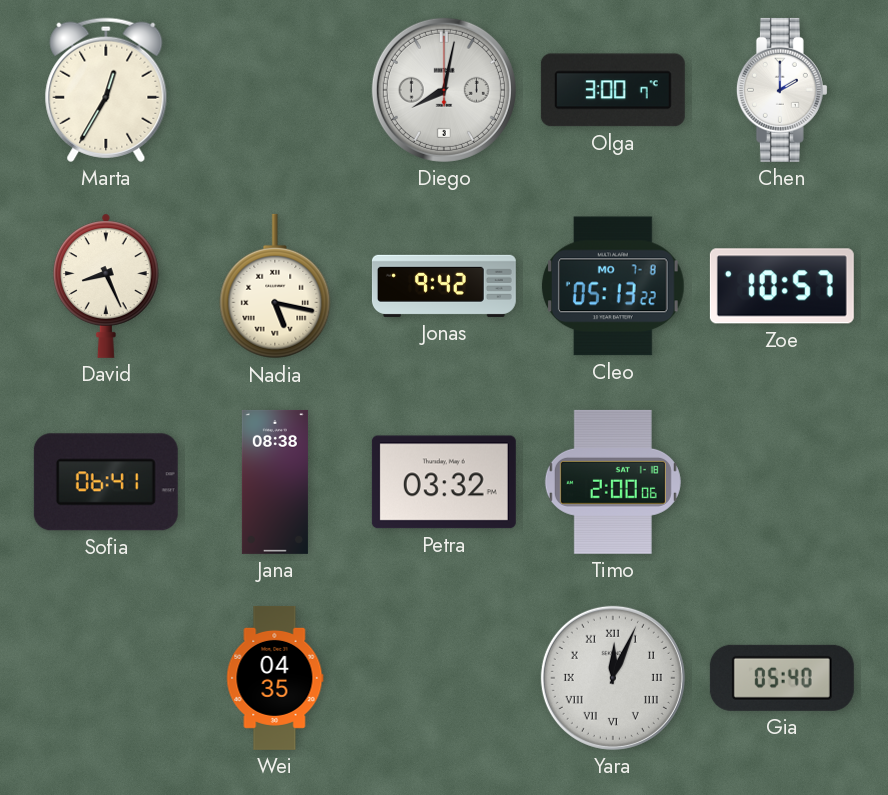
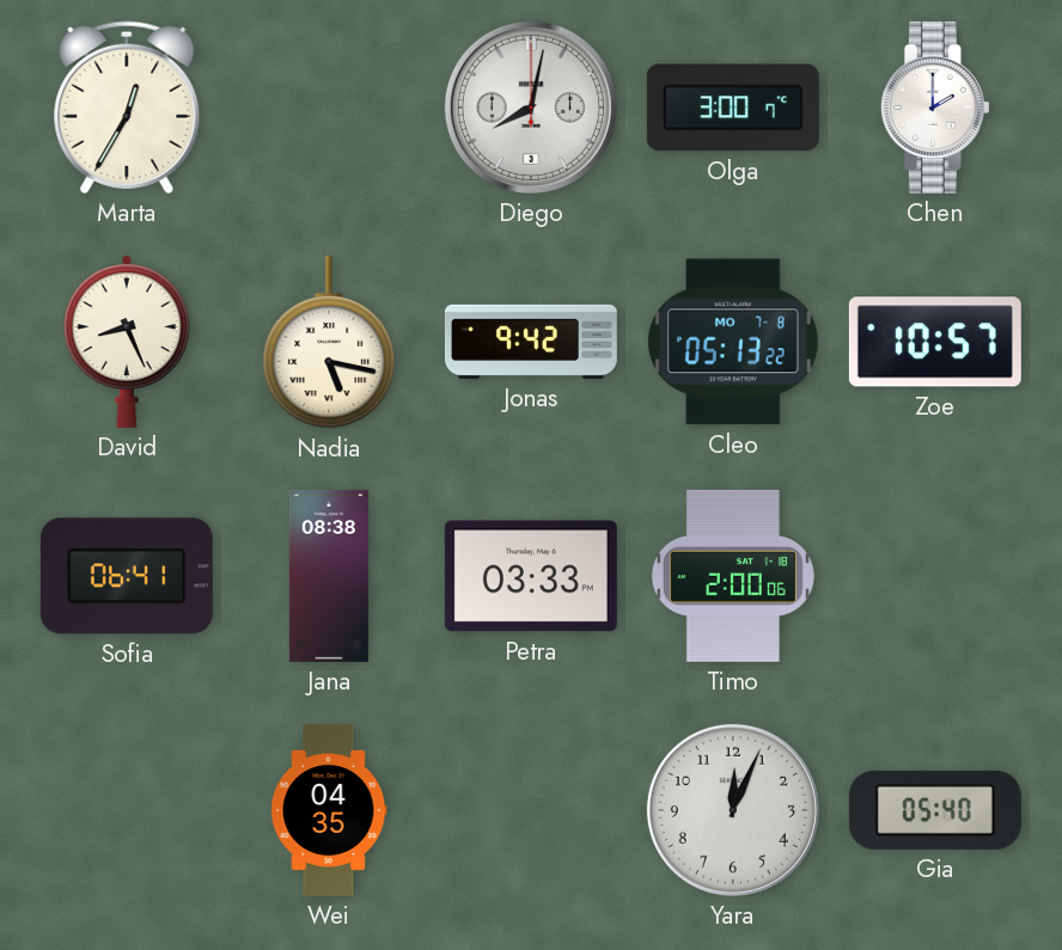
Petra: 03:32 -> 03:33 (531, 576)
Yara numerals: Roman -> Arabic (733, 810)
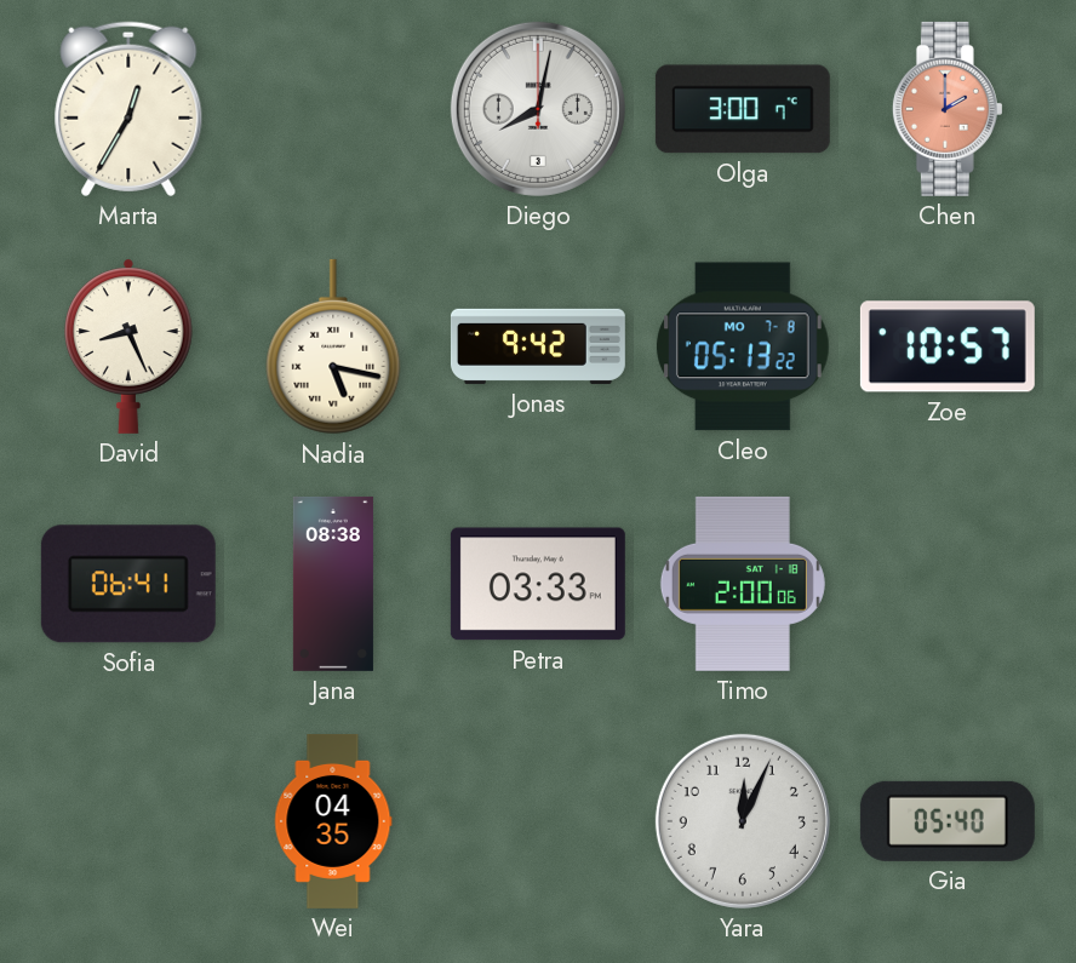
Chen dial: white -> salmon (948, 109)
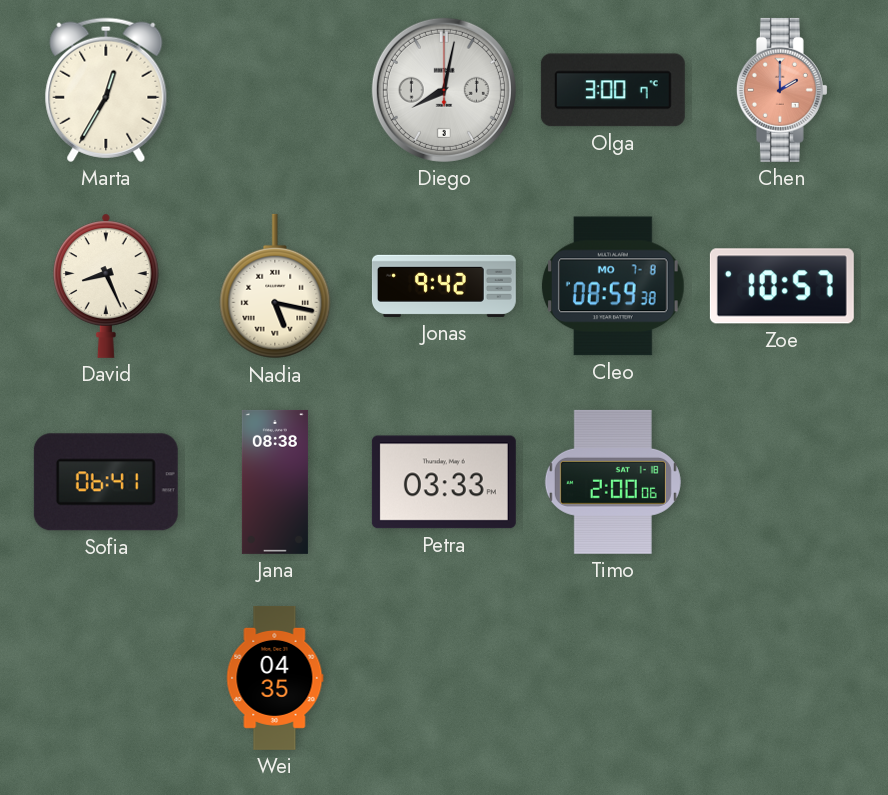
Cleo: 05:13 -> 08:59 (613, 286)
Yara: 12:04 -> none (743, 821)
Gia: 05:40 -> none (948, 821)
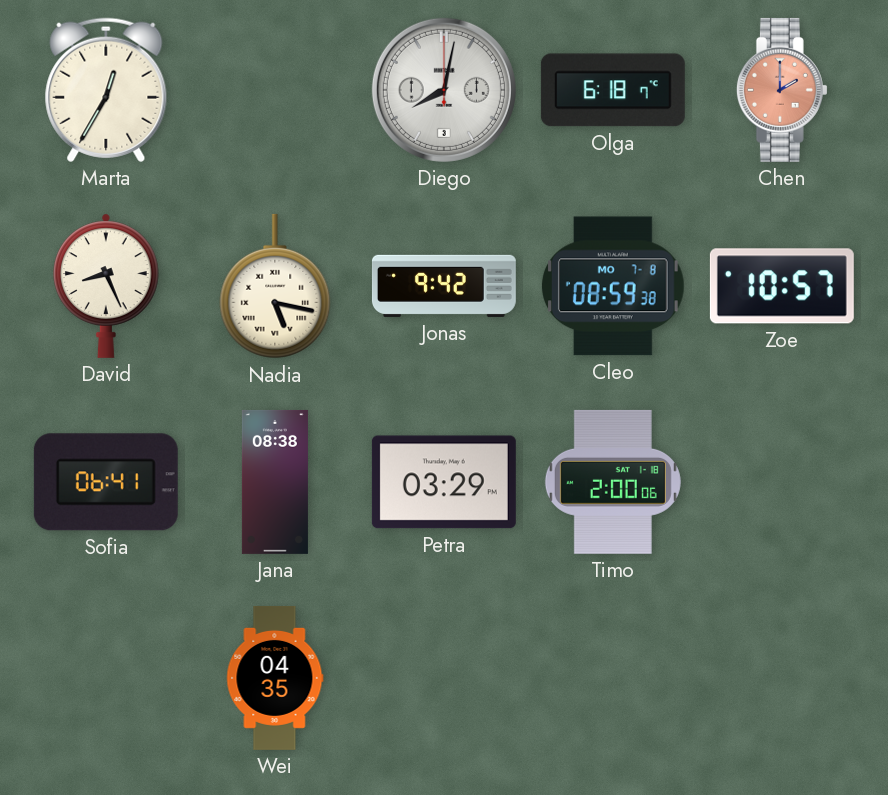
Olga: 3:00 -> 6:18 (613, 90)
Petra: 03:33 -> 03:29 (444, 482)
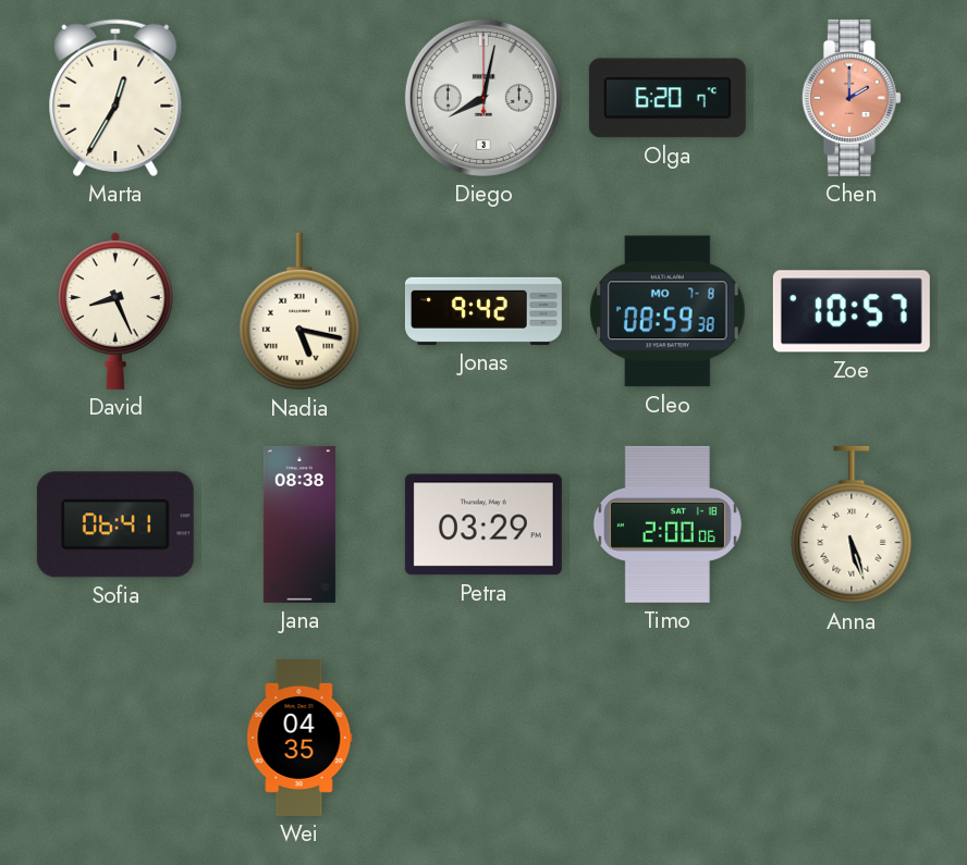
Olga: 6:18 -> 6:20 (668, 98)
Anna: none -> 5:27 (852, 524)
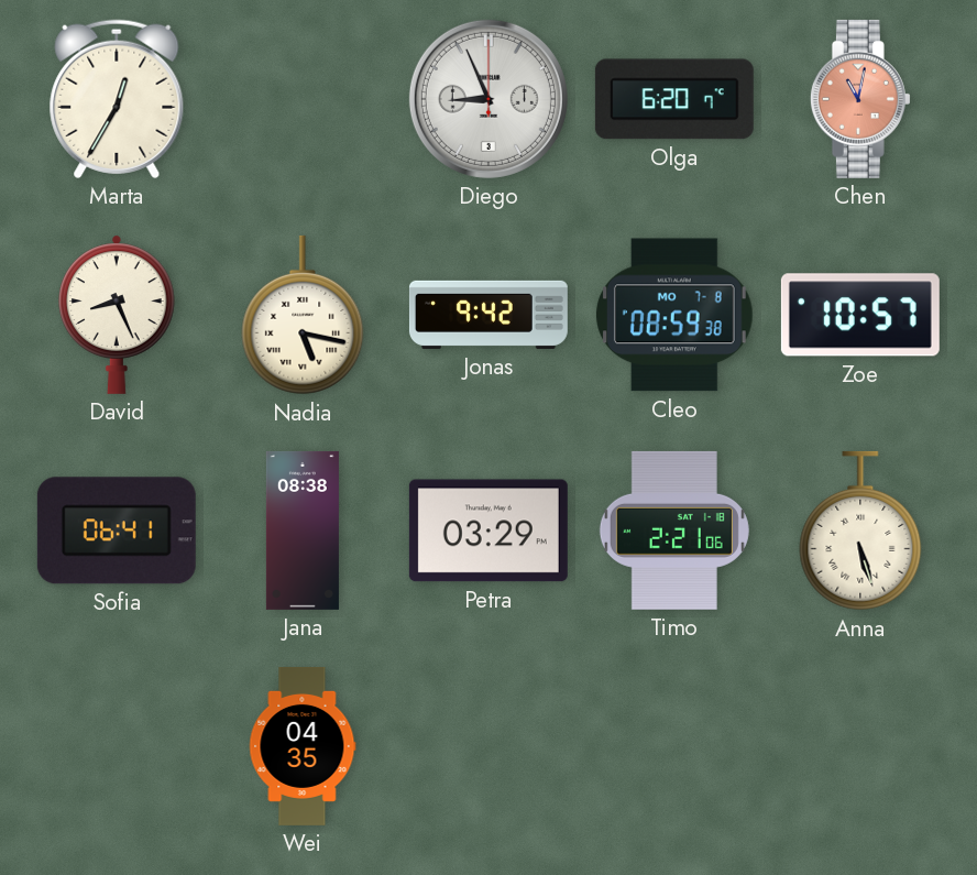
Diego: 8:02 -> 8:56 (488, 99)
Chen: 2:00 -> 11:02 (860, 99)
Timo: 2:00 -> 2:21 (674, 531)
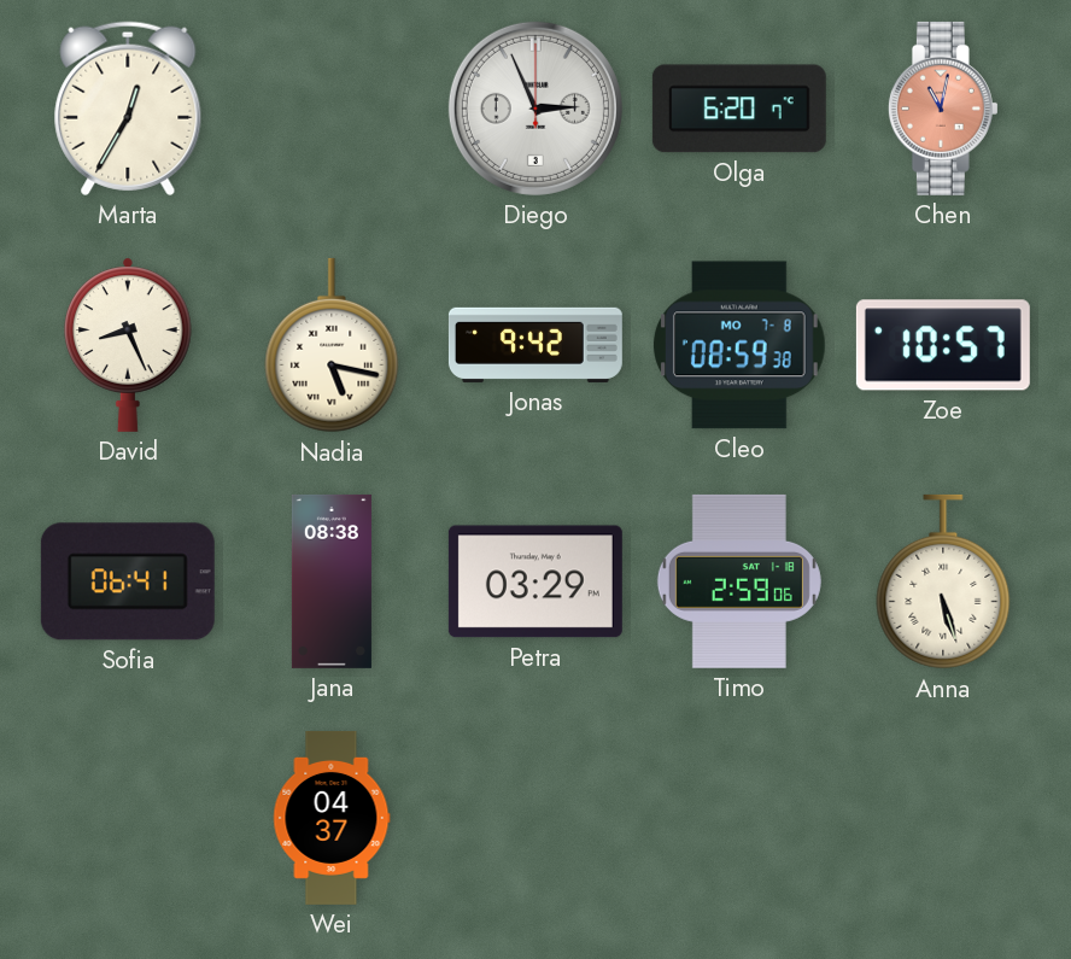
Diego: 8:56 -> 2:56 (535, 109)
Timo: 2:21 -> 2:59 (739, 581)
Wei: 04:35 -> 04:37 (332, 818)
